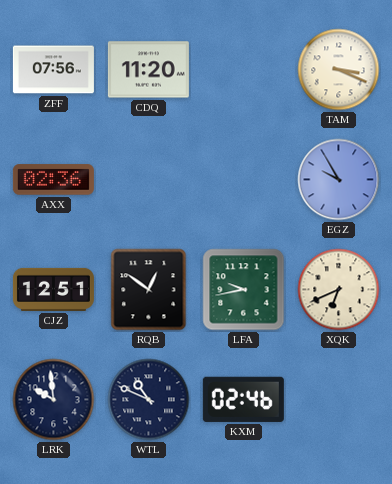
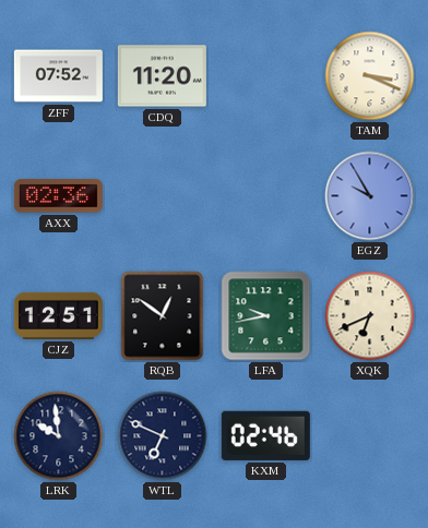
ZFF: 07:56 -> 07:52 (58, 76)
WTL: 10:49 -> 6:49 (163, 436)
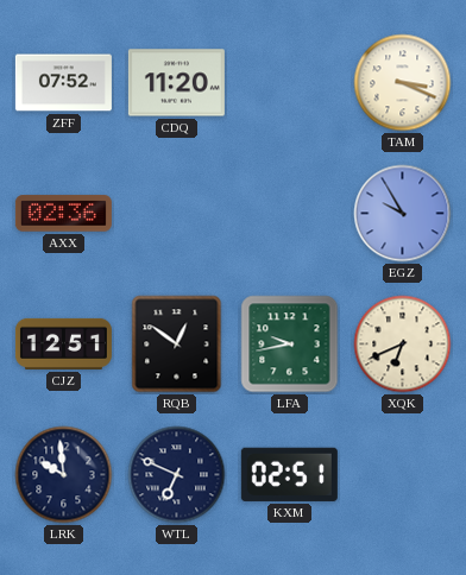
KXM: 02:46 -> 02:51 (289, 474)
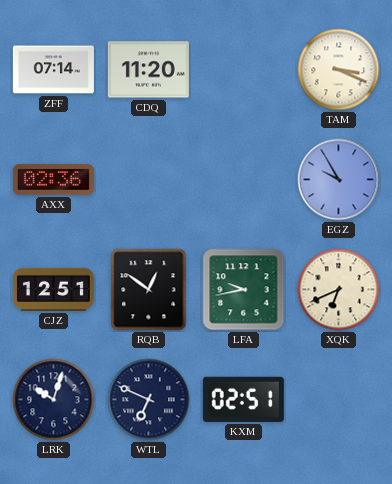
ZFF: 07:52 -> 07:14 (53, 70)
LRK: 9:59 -> 10:03 (54, 400)
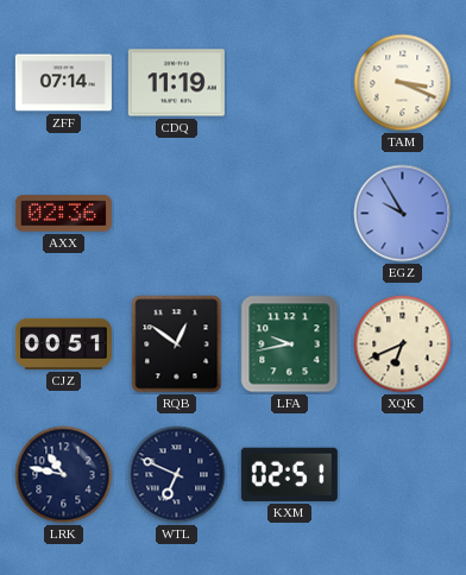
CDQ: 11:20 -> 11:19 (176, 83)
CJZ: 12:51 -> 00:51 (63, 343)
LRK: 10:03 -> 10:47 (64, 475)
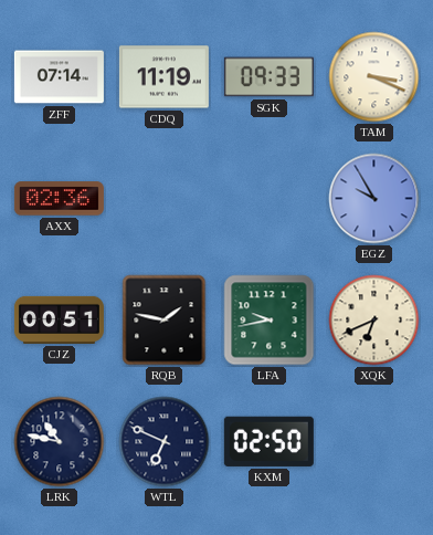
SGK: none -> 09:33 (268, 77)
RQB: 12:51 -> 1:47 (165, 321)
KXM: 02:51 -> 02:50 (268, 441)
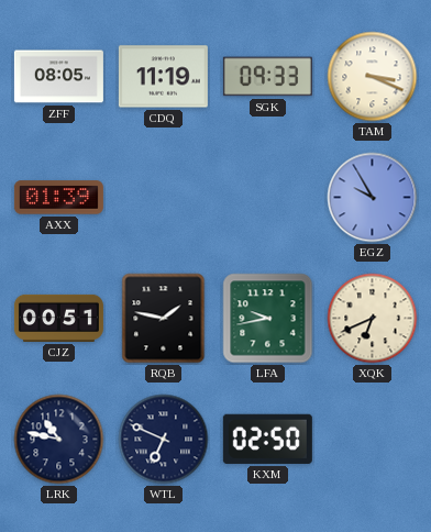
ZFF: 07:14 -> 08:05 (58, 77)
AXX: 02:36 -> 01:39 (58, 198)
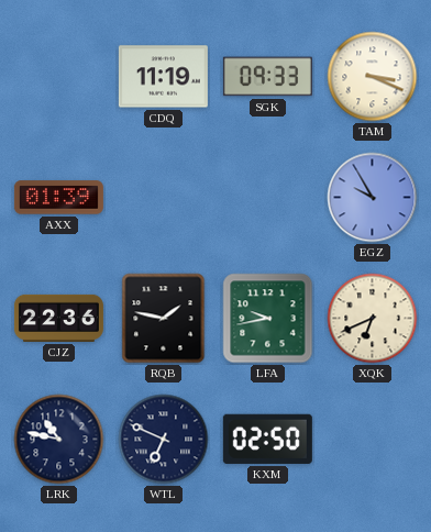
ZFF: 08:05 -> none (58, 77)
CJZ: 00:51 -> 22:36 (58, 318)
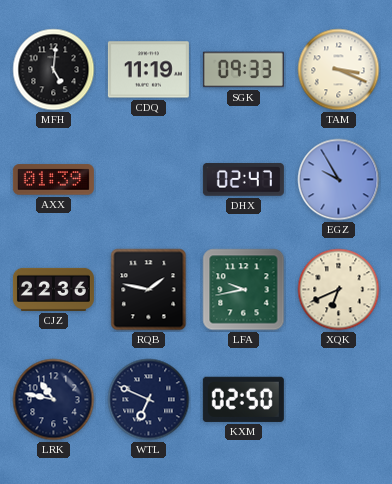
MFH: none -> 5:01 (54, 70)
DHX: none -> 02:47 (243, 180)
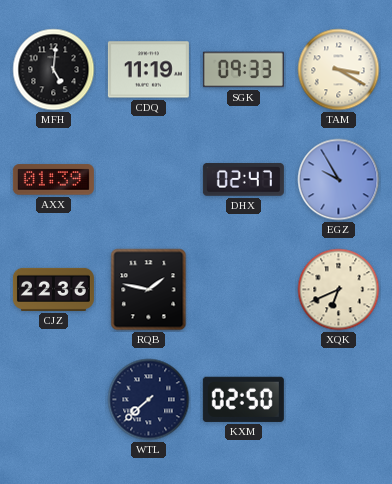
TAM: 3:19 -> 3:20 (339, 70)
LFA: 9:43 -> none (244, 290)
LRK: 10:47 -> none (54, 400)
WTL: 6:49 -> 7:38 (149, 400)
